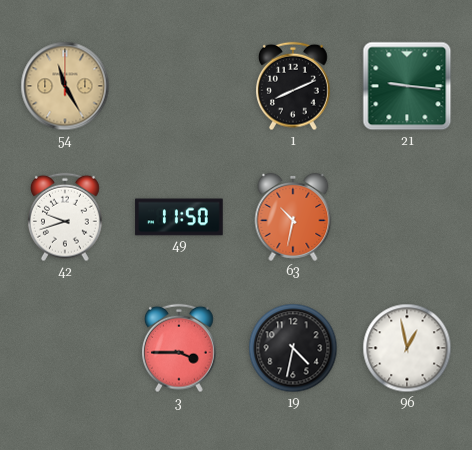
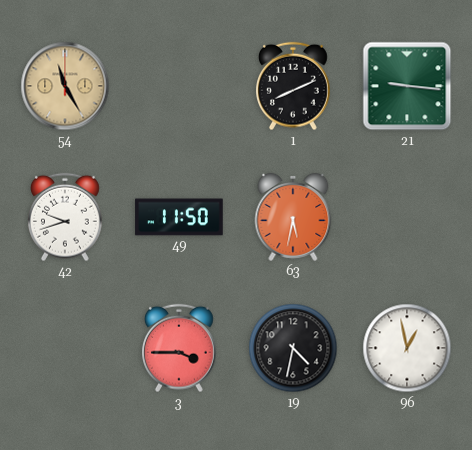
63: 10:32 -> 5:32 (293, 217)
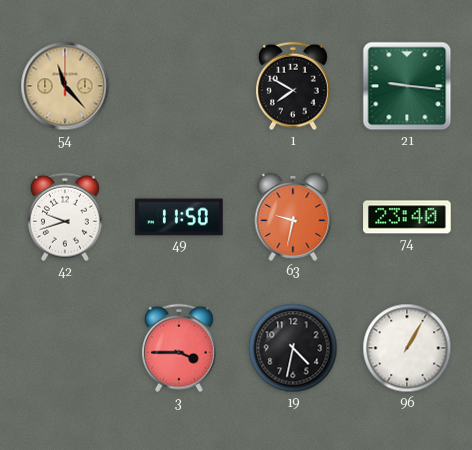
54: 11:25 -> 11:23 (65, 86)
1: 8:11 -> 7:50 (294, 86)
63: 5:32 -> 9:32 (293, 217)
74: none -> 23:40 (407, 217)
96: 12:58 -> 1:05 (407, 348)
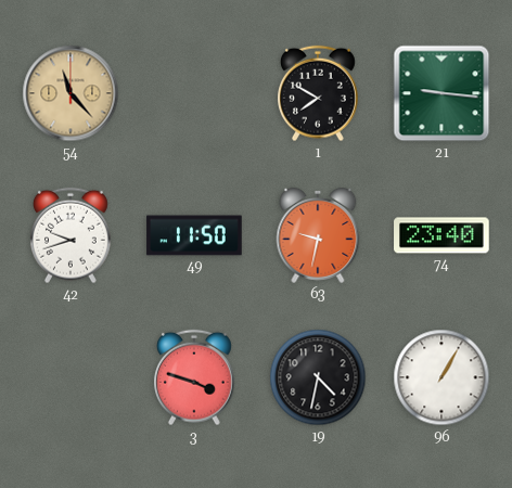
3: 3:45 -> 3:48 (195, 377)
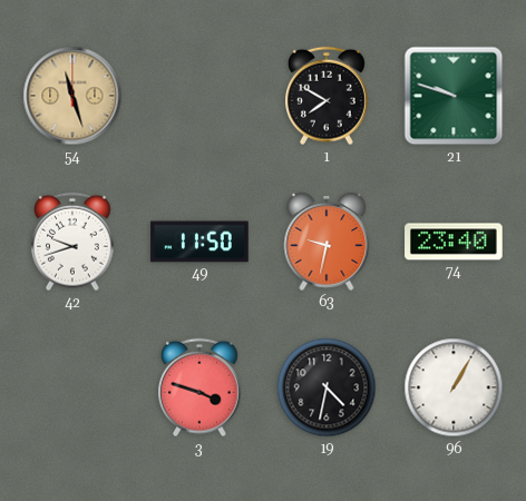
54: 11:23 -> 11:27 (72, 96)
21: 9:16 -> 9:48 (454, 96)
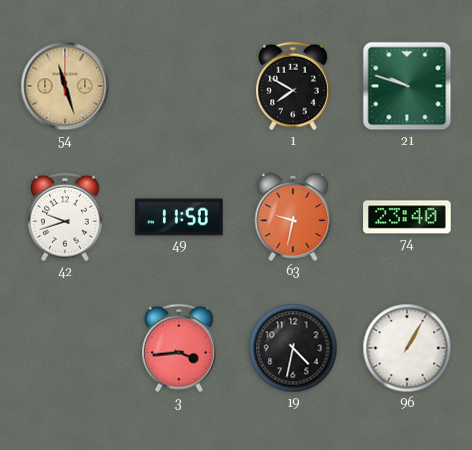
3: 3:48 -> 3:44 (180, 348)
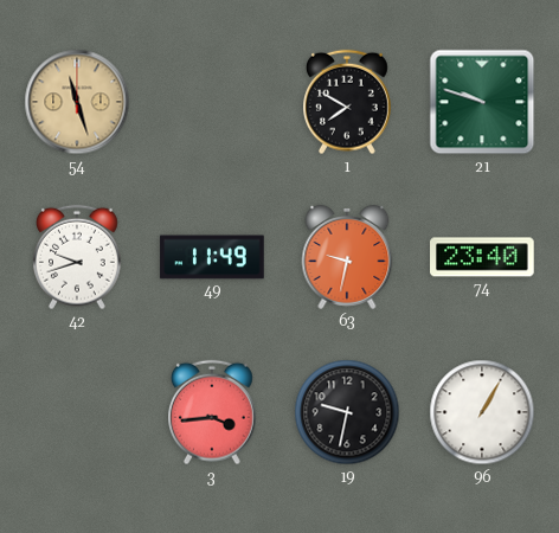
49: 11:50 -> 11:49 (212, 257)
19: 4:32 -> 9:32 (347, 412)
